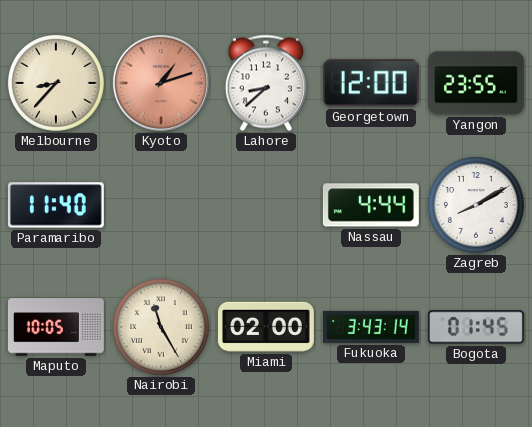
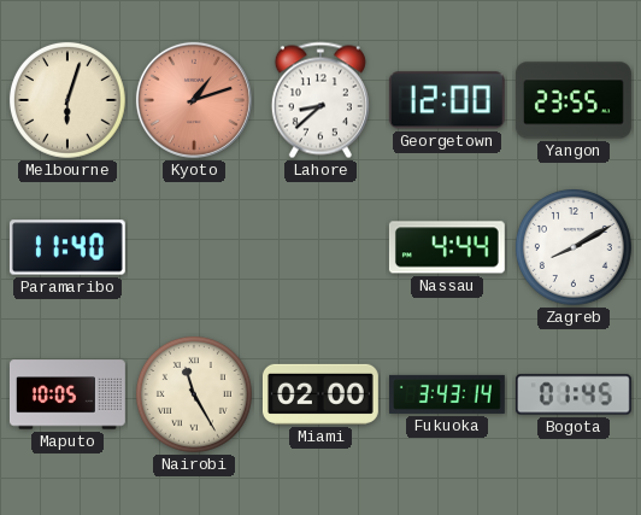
Melbourne: 8:37 -> 6:03 (67, 100)
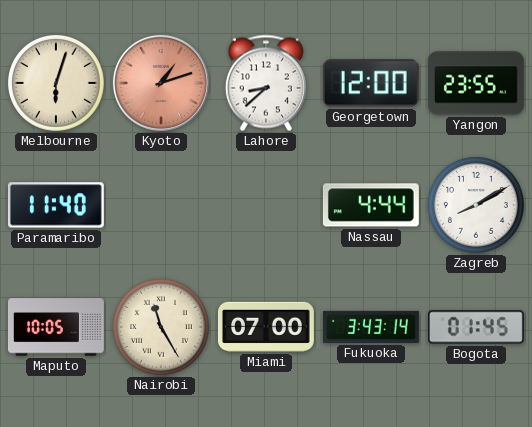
Miami: 02:00 -> 07:00 (266, 327)
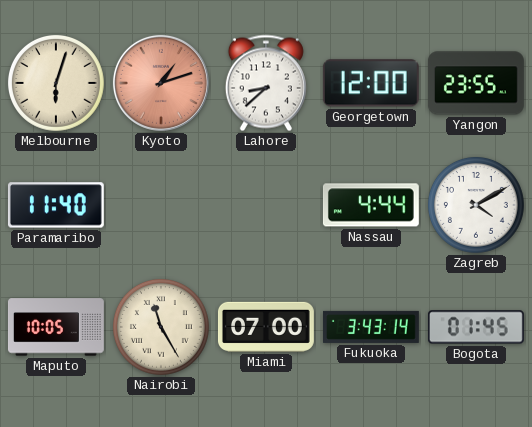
Zagreb: 8:10 -> 4:10 (476, 205)
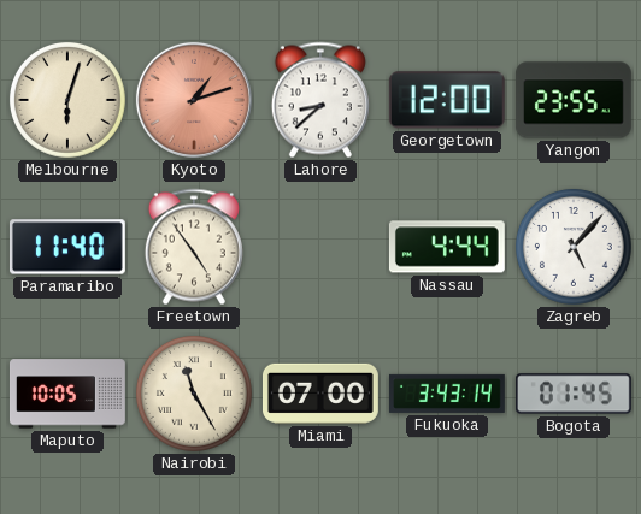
Freetown: none -> 4:54 (194, 247)
Zagreb: 4:10 -> 5:07 (574, 247)
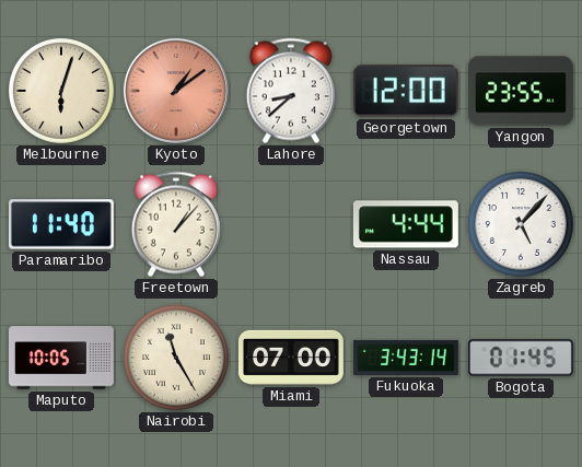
Kyoto: 1:12 -> 1:09 (176, 91)
Freetown: 4:54 -> 1:07 (176, 224)
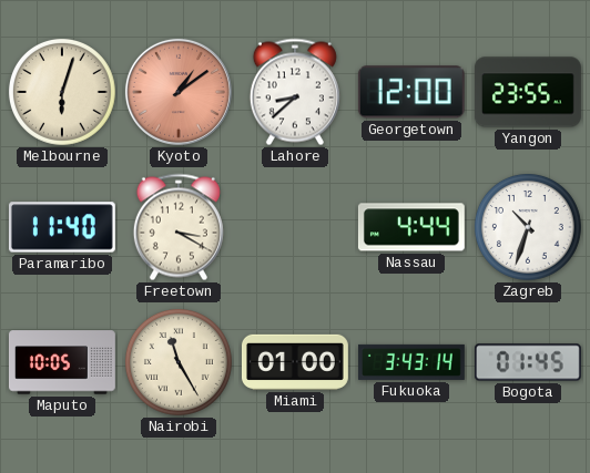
Freetown: 1:07 -> 3:20 (179, 227)
Zagreb: 5:07 -> 10:33 (528, 227)
Miami: 07:00 -> 01:00 (295, 362)
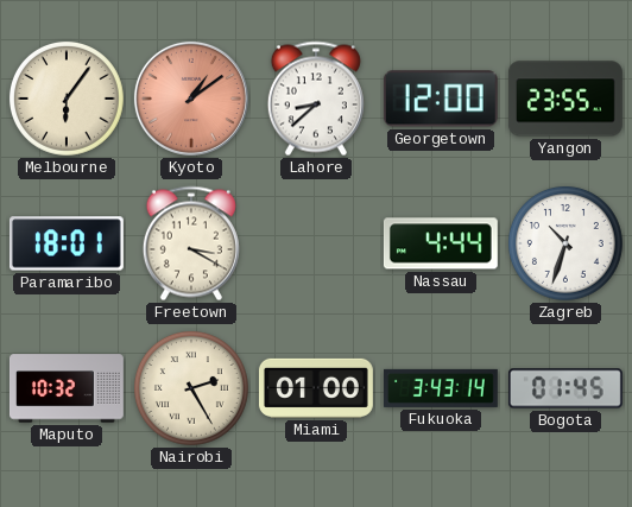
Melbourne: 6:03 -> 6:06 (67, 99)
Paramaribo: 11:40 -> 18:01 (67, 243)
Maputo: 10:05 -> 10:32 (67, 388)
Nairobi: 11:25 -> 2:25 (191, 388)
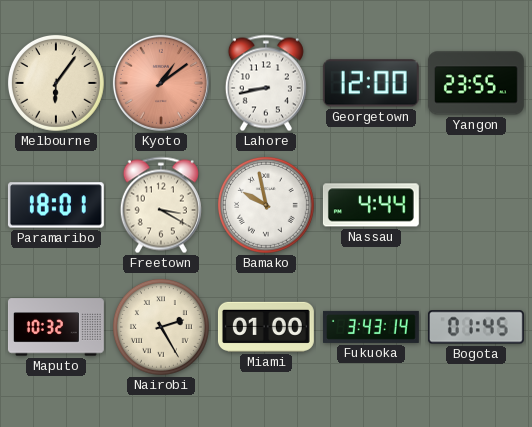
Lahore: 8:38 -> 8:43 (266, 83)
Bamako: none -> 9:58 (266, 205)
Zagreb: 10:33 -> none (565, 243)
